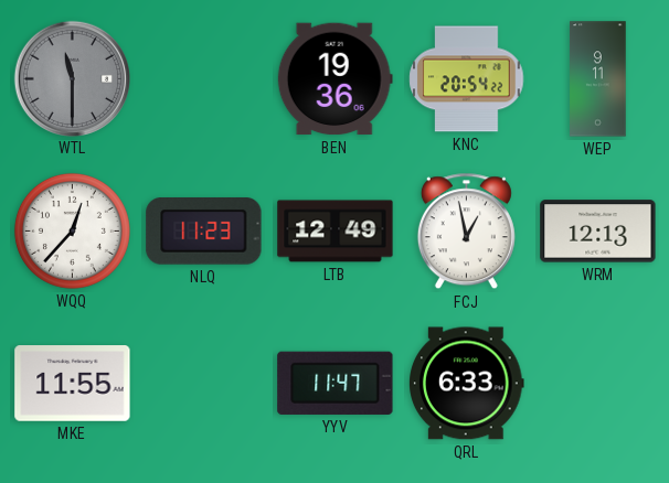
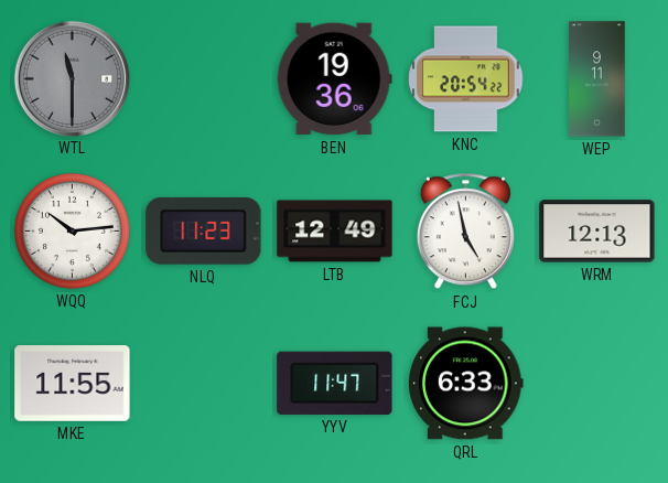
WQQ: 12:37 -> 10:14 (72, 230)
FCJ: 12:58 -> 4:58 (465, 232)
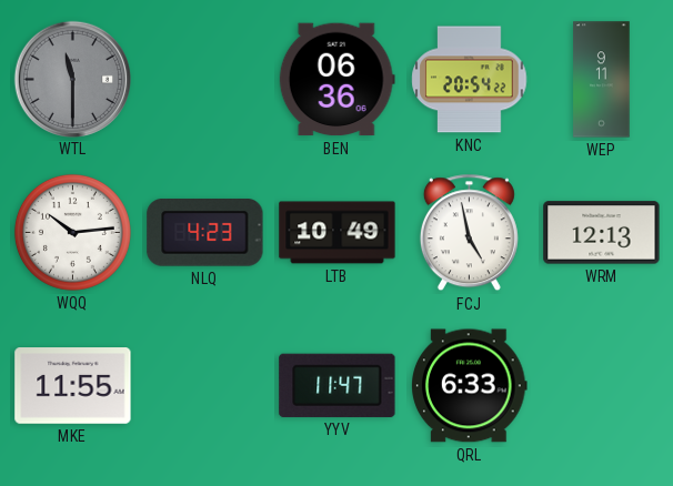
BEN: 19:36 -> 06:36 (336, 80)
NLQ: 11:23 -> 4:23 (205, 233)
LTB: 12:49 -> 10:49 (338, 233)
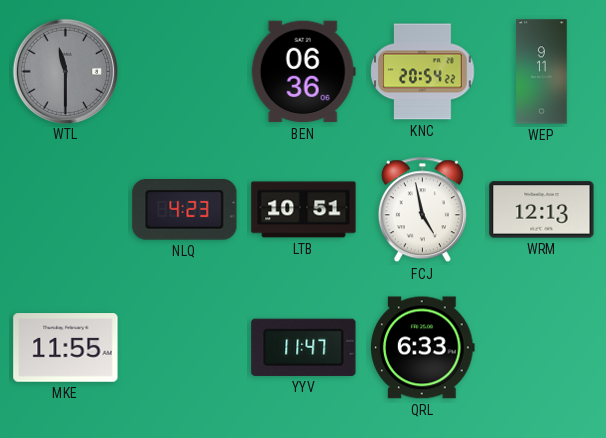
WQQ: 10:14 -> none (72, 232)
LTB: 10:49 -> 10:51 (304, 210)
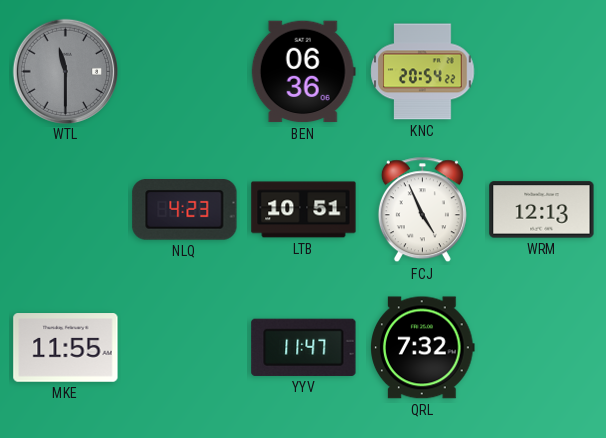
WEP: 9:11 -> none (542, 72)
FCJ: 4:58 -> 4:56 (422, 210)
QRL: 6:33 -> 7:32 (423, 348)
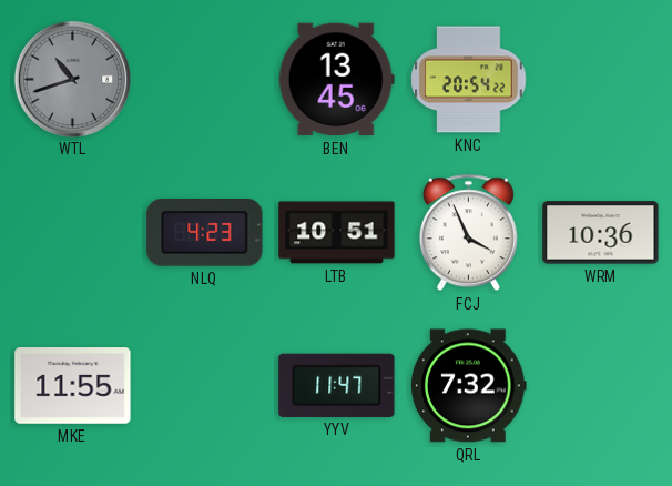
WTL: 11:30 -> 10:42 (72, 79)
BEN: 06:36 -> 13:45 (336, 80)
FCJ: 4:56 -> 3:56 (468, 233)
WRM: 12:13 -> 10:36 (601, 233)
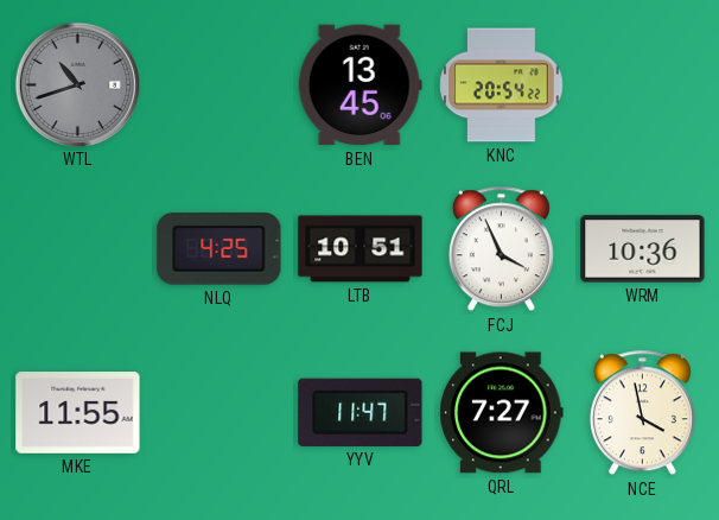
NLQ: 4:23 -> 4:25 (219, 249)
QRL: 7:32 -> 7:27 (502, 413)
NCE: none -> 3:58 (642, 413)
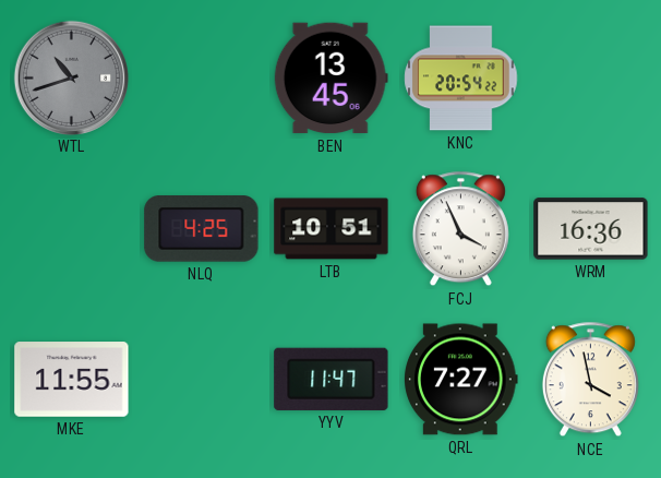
WRM: 10:36 -> 16:36 (591, 229)
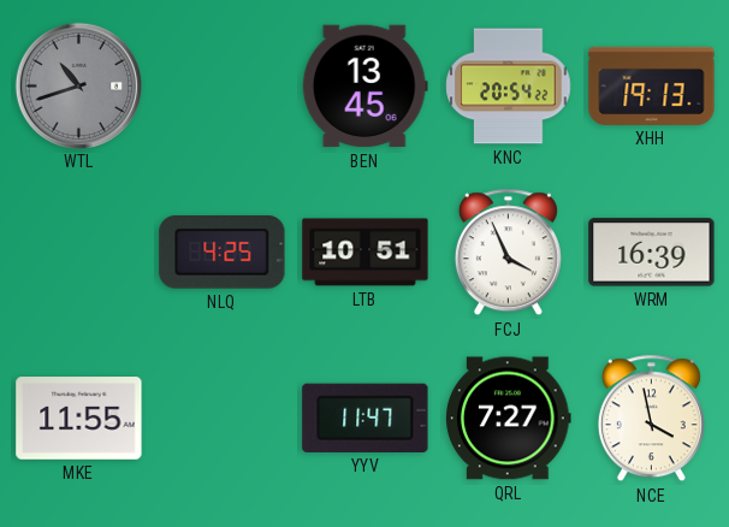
XHH: none -> 19:13 (652, 85)
WRM: 16:36 -> 16:39 (652, 253)
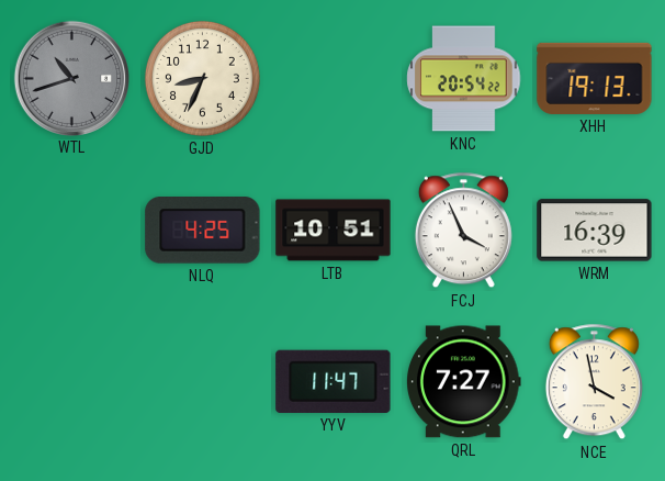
GJD: none -> 8:34 (202, 78)
BEN: 13:45 -> none (364, 87)
MKE: 11:55 -> none (79, 419)
